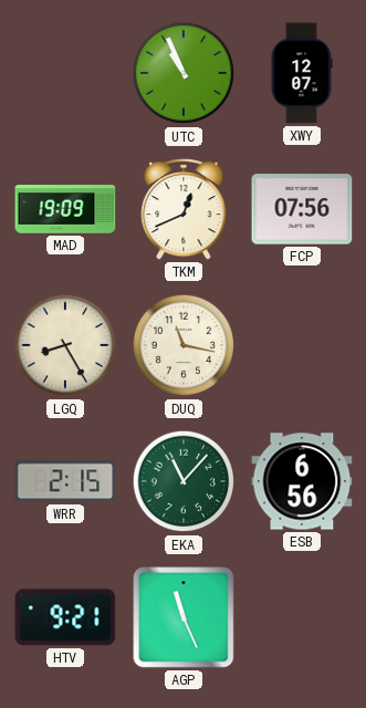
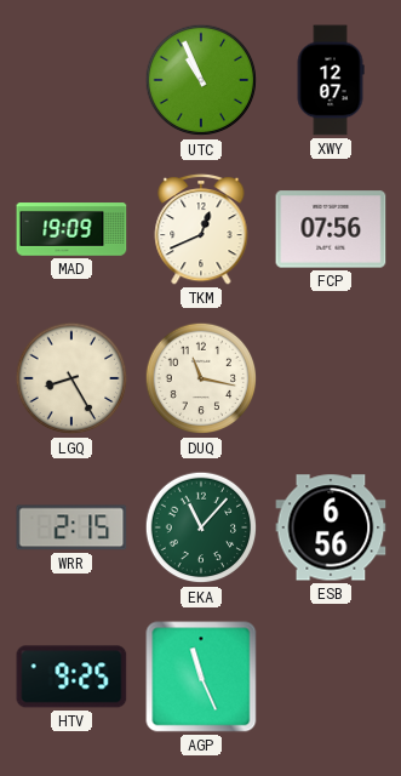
HTV: 9:21 -> 9:25 (71, 677)
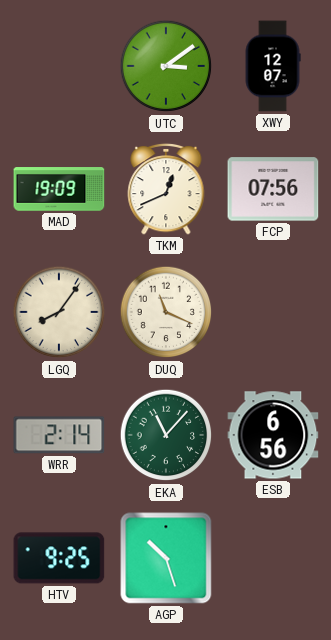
UTC: 10:56 -> 3:09 (166, 66)
LGQ: 8:25 -> 8:06 (59, 312)
DUQ: 11:17 -> 11:19 (166, 312)
WRR: 2:15 -> 2:14 (59, 435)
AGP: 11:26 -> 10:27 (166, 558)
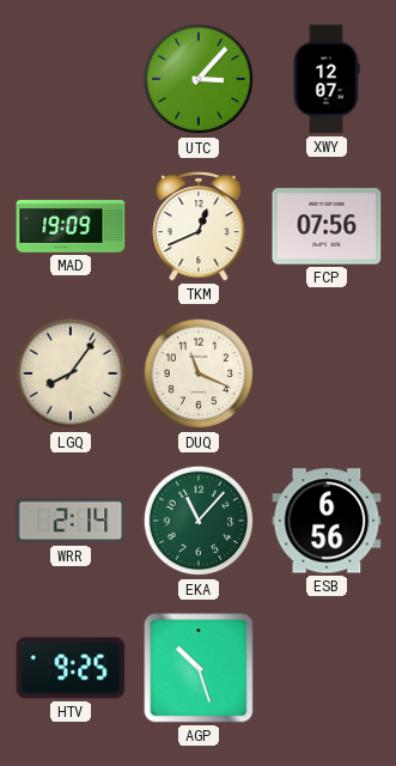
UTC: 3:09 -> 3:07 (199, 79)
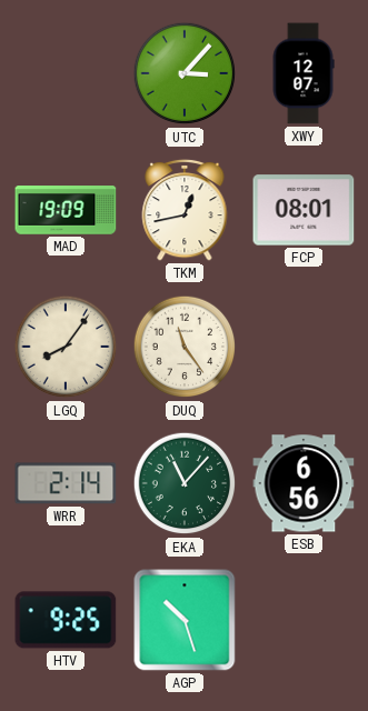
TKM: 12:41 -> 12:43 (185, 210)
FCP: 07:56 -> 08:01 (304, 210)
DUQ: 11:19 -> 11:24 (185, 347)
